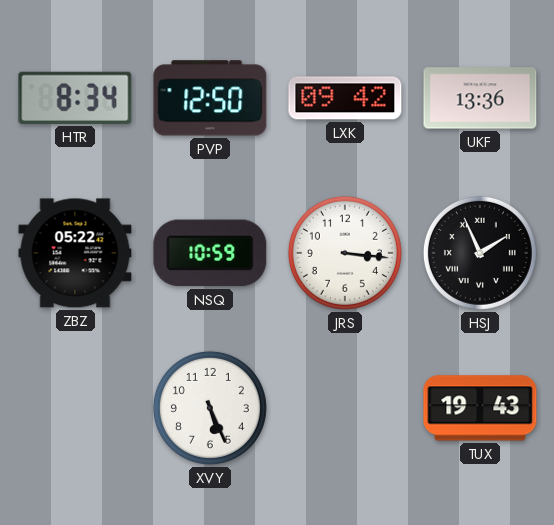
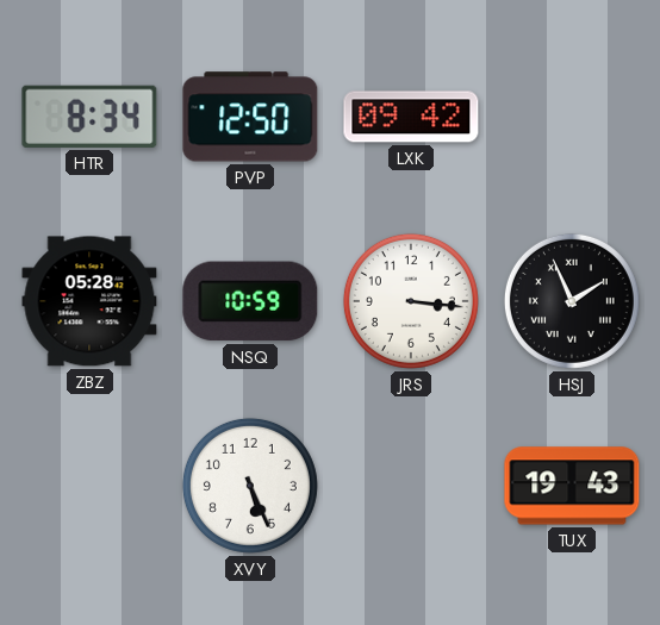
UKF: 13:36 -> none (480, 98)
ZBZ: 05:22 -> 05:28 (89, 301)
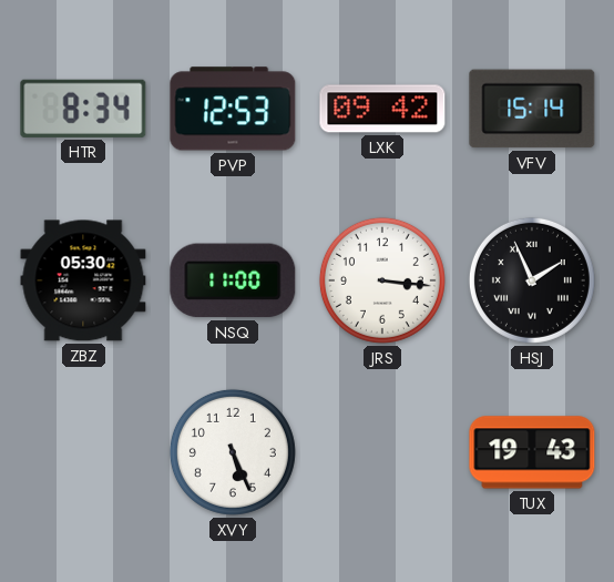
PVP: 12:50 -> 12:53 (233, 109)
VFV: none -> 15:14 (532, 109)
ZBZ: 05:28 -> 05:30 (83, 280)
NSQ: 10:59 -> 11:00 (233, 280)
